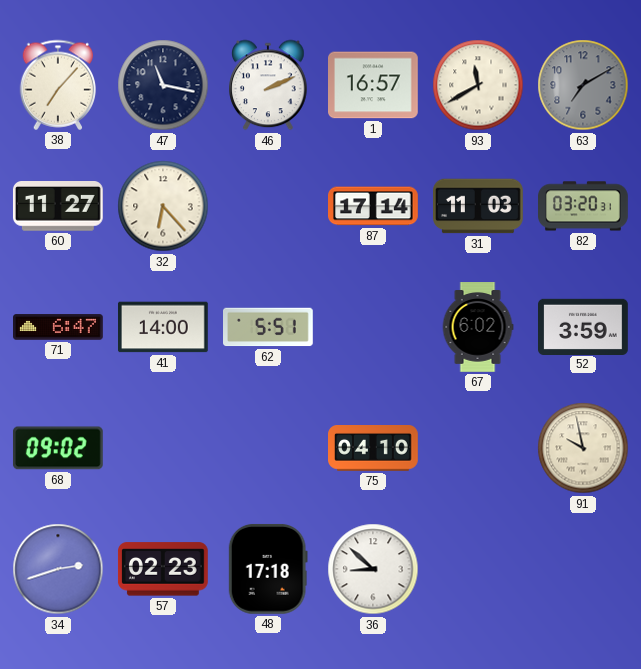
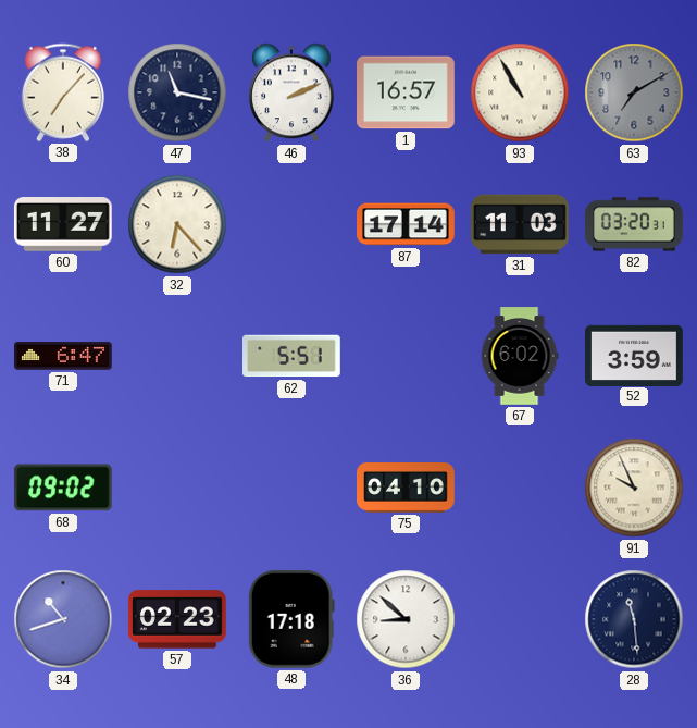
93: 11:40 -> 10:55 (520, 92)
41: 14:00 -> none (164, 327)
91: 9:58 -> 9:56 (634, 488)
34: 2:42 -> 10:42 (63, 619)
28: none -> 11:29 (634, 619)
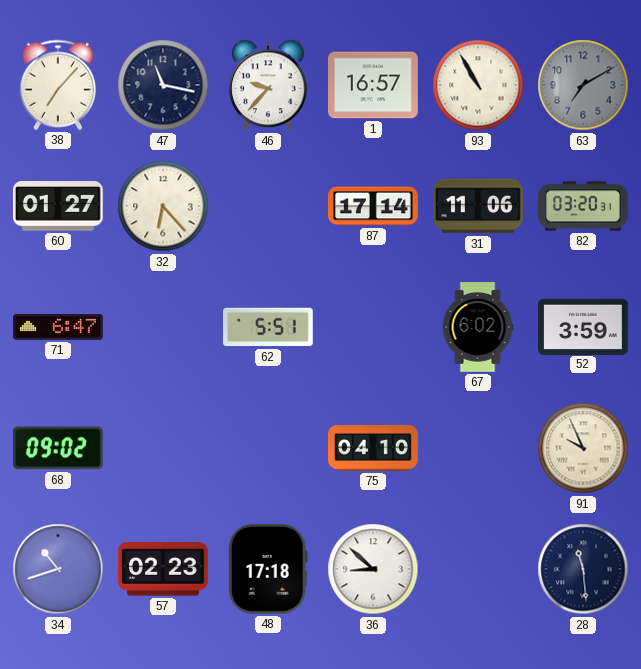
46: 2:11 -> 9:37 (268, 85)
60: 11:27 -> 01:27 (58, 206)
31: 11:03 -> 11:06 (479, 206)
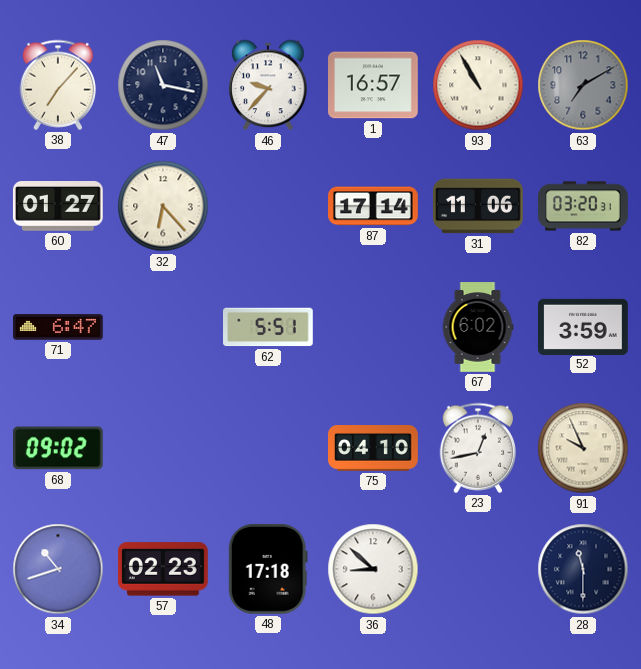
23: none -> 12:43 (478, 448)
28: 11:29 -> 11:30 (583, 569)
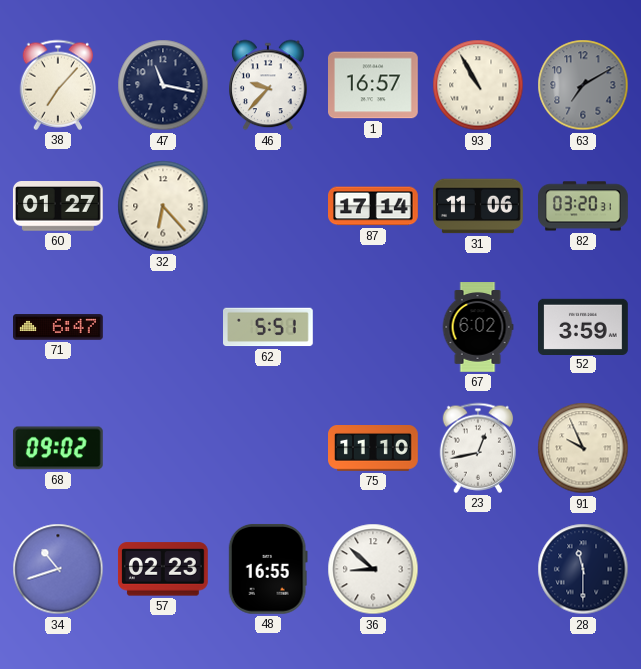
75: 04:10 -> 11:10 (374, 449)
48: 17:18 -> 16:55 (268, 569)
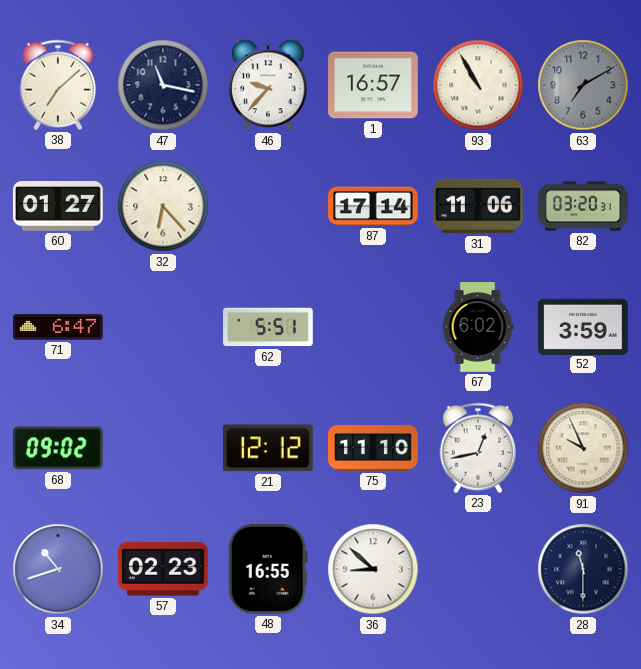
38: 7:07 -> 7:08 (58, 85)
21: none -> 12:12 (268, 448)
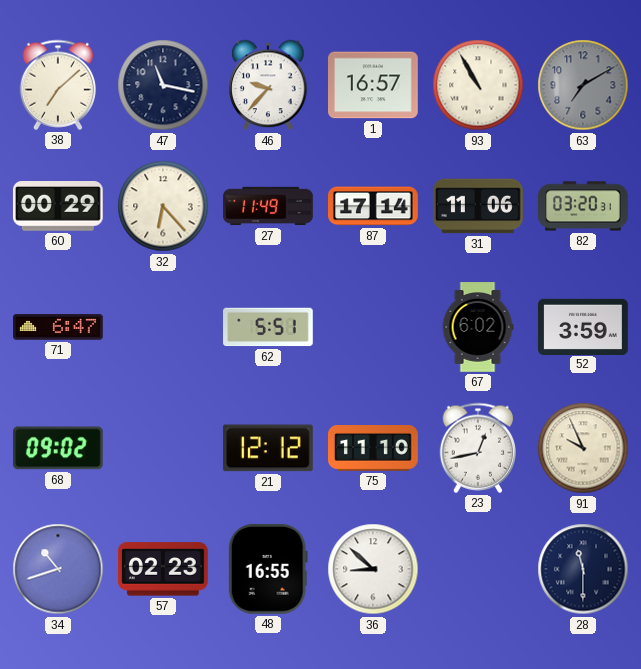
60: 01:27 -> 00:29 (58, 206)
27: none -> 11:49 (268, 206)
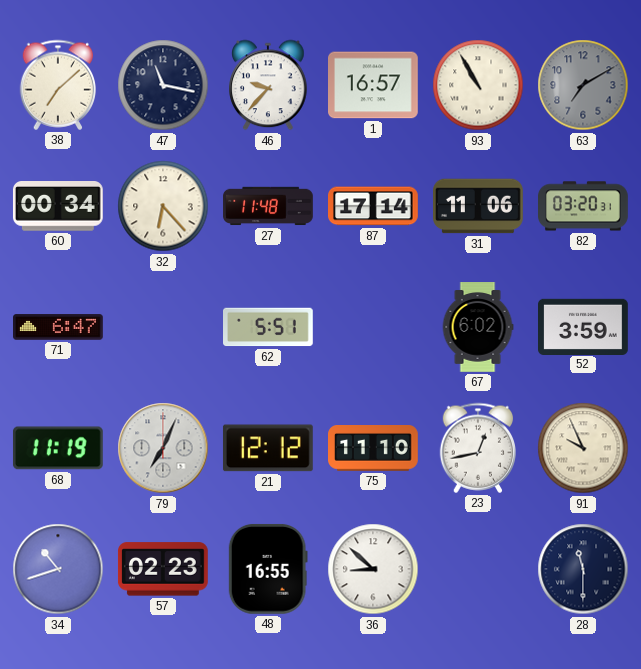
60: 00:29 -> 00:34 (58, 206)
27: 11:49 -> 11:48 (268, 206)
68: 09:02 -> 11:19 (58, 448)
79: none -> 7:04 (163, 448)
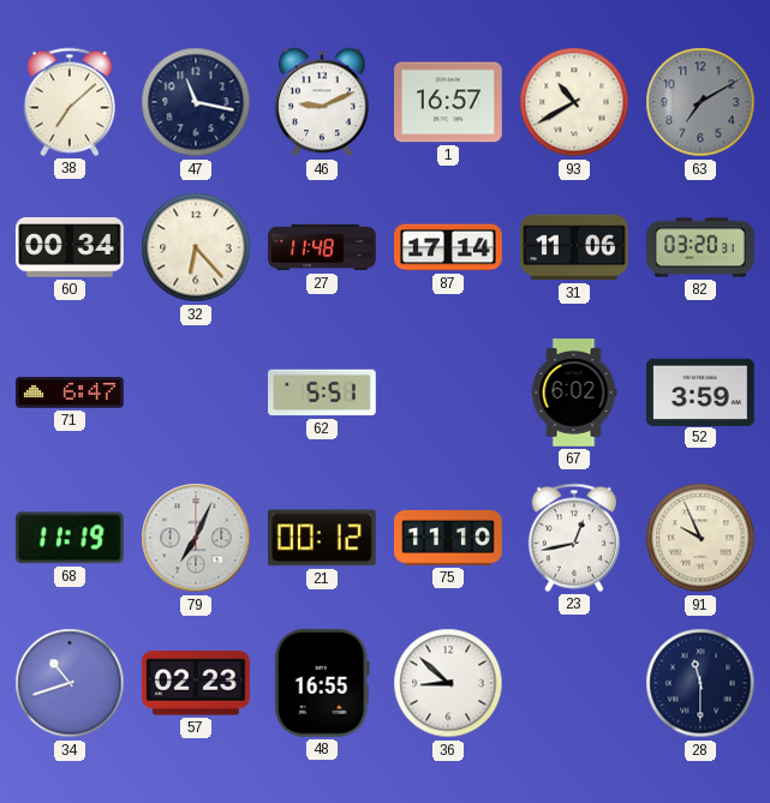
46: 9:37 -> 9:11 (322, 102)
93: 10:55 -> 10:40 (574, 102)
21: 12:12 -> 00:12 (322, 538)
